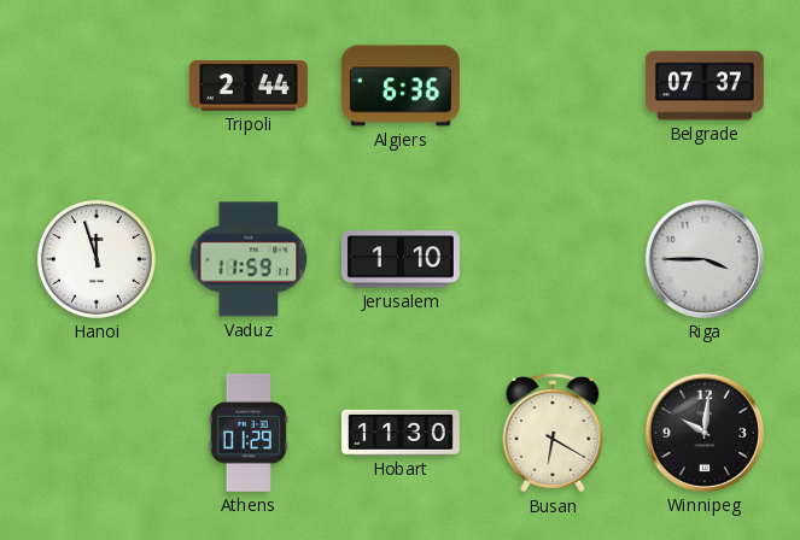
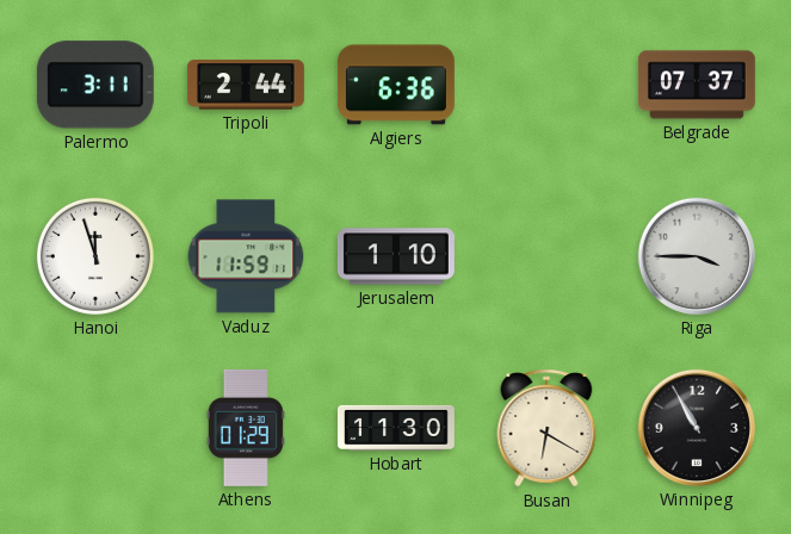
Palermo: none -> 3:11 (95, 85)
Winnipeg: 10:01 -> 10:55 (697, 428)
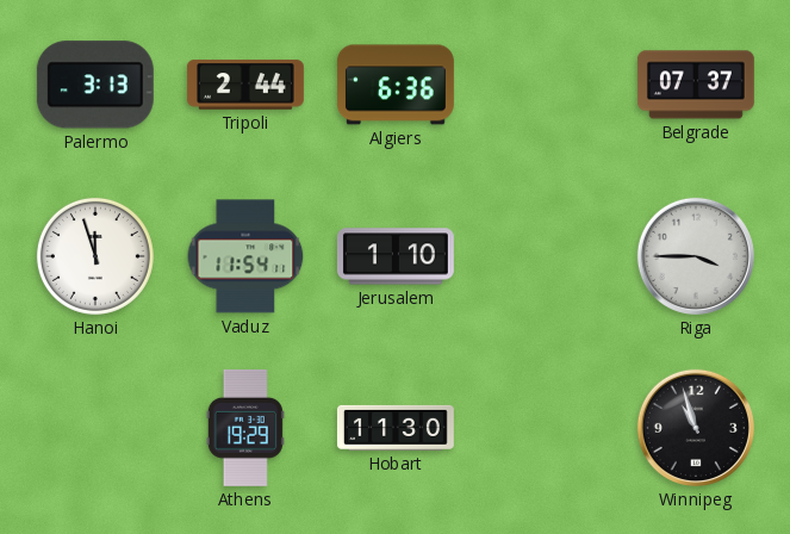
Palermo: 3:11 -> 3:13 (95, 85)
Vaduz: 11:59 -> 11:54 (245, 256)
Athens: 01:29 -> 19:29 (245, 428)
Busan: 6:20 -> none (546, 428)
Winnipeg: 10:55 -> 10:57 (696, 428)
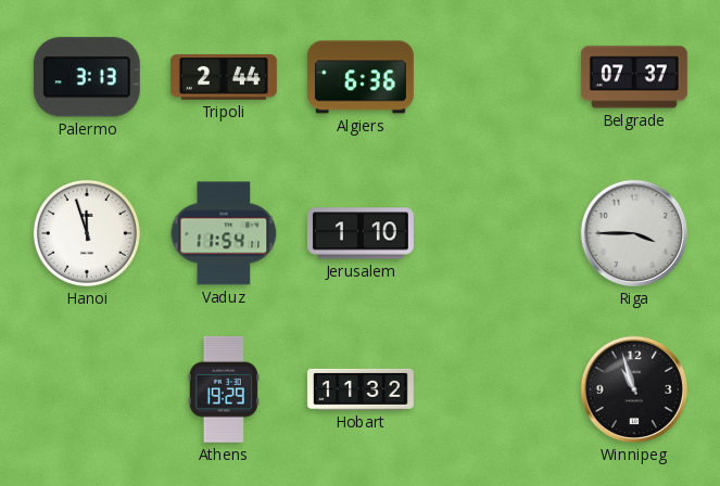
Hobart: 11:30 -> 11:32 (361, 389)
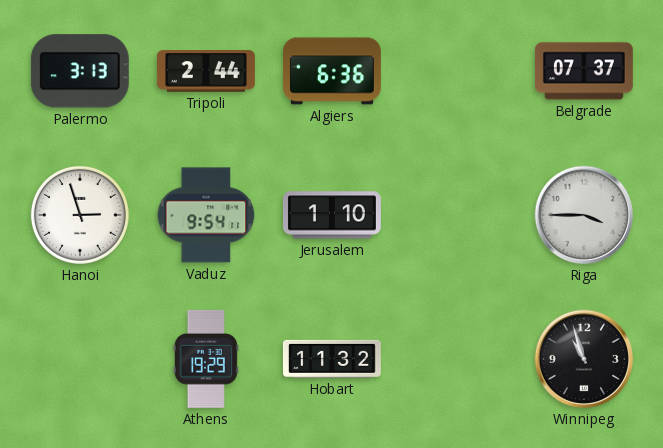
Hanoi: 11:57 -> 2:57 (80, 215)
Vaduz: 11:54 -> 9:54 (206, 215)
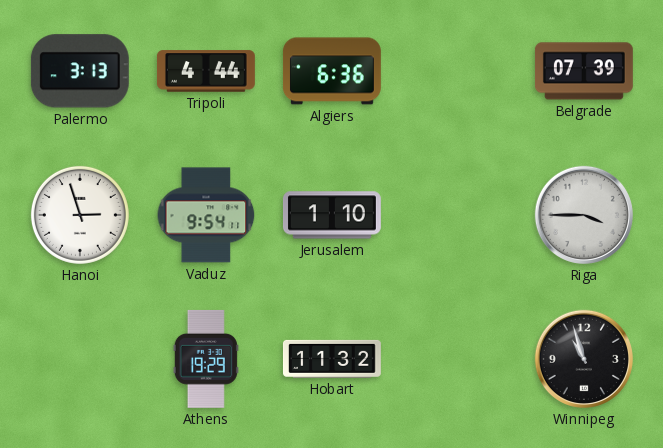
Tripoli: 2:44 -> 4:44 (206, 71)
Belgrade: 07:37 -> 07:39 (584, 71)
